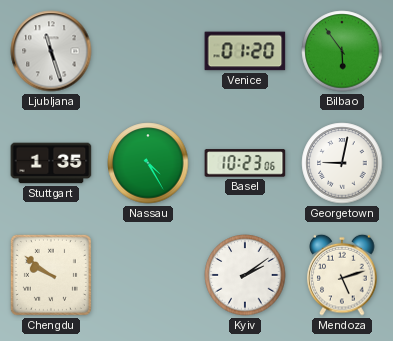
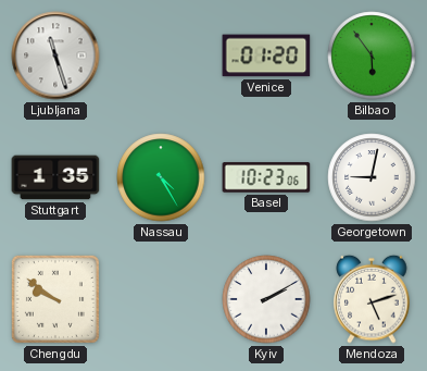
Kyiv: 2:09 -> 2:10 (266, 299)
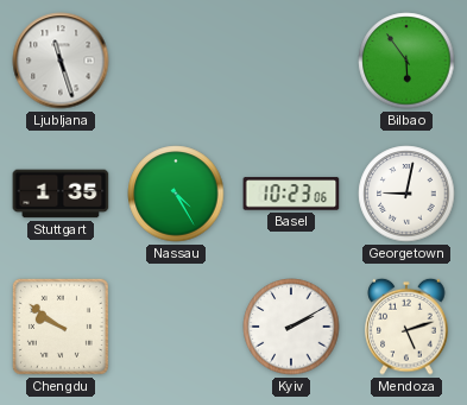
Venice: 01:20 -> none (266, 55)
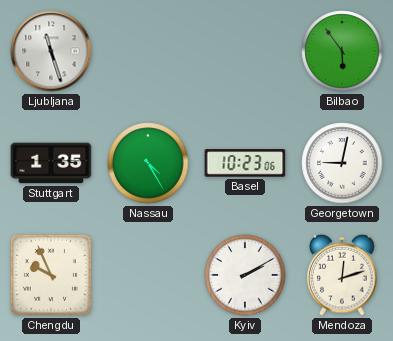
Chengdu: 9:51 -> 9:56 (51, 275)
Mendoza: 5:12 -> 12:12 (342, 275)
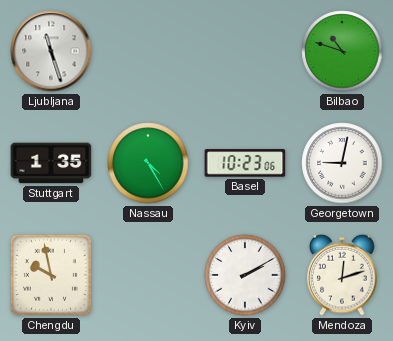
Bilbao: 5:54 -> 10:48 (342, 51)
Chengdu: 9:56 -> 9:58 (51, 275)
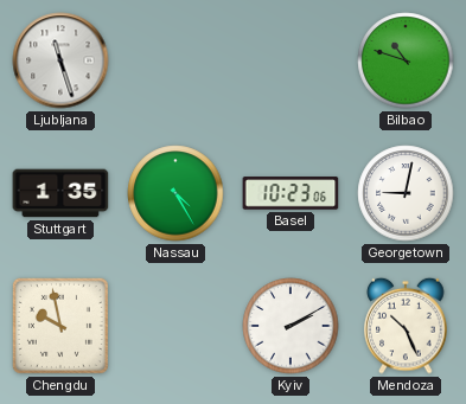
Mendoza: 12:12 -> 10:26 (406, 326)
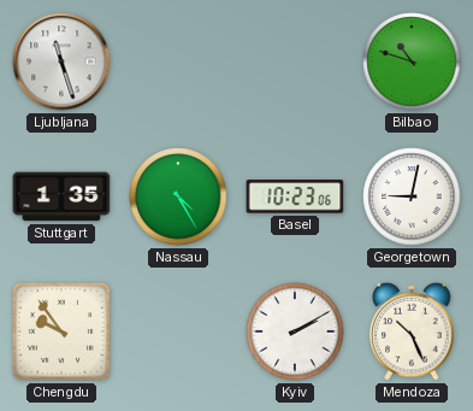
Chengdu: 9:58 -> 9:54 (61, 331)
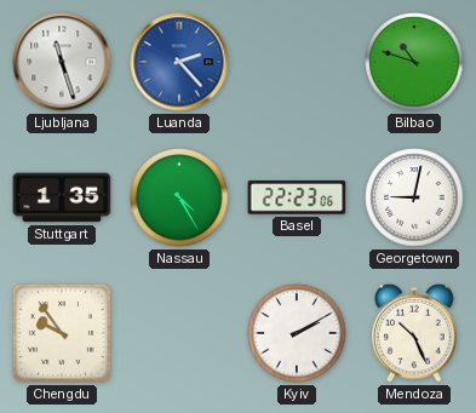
Luanda: none -> 2:23 (179, 62)
Basel: 10:23 -> 22:23 (297, 197)
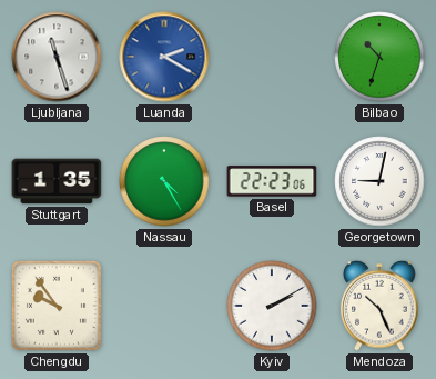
Luanda: 2:23 -> 2:20 (164, 57)
Bilbao: 10:48 -> 10:33 (379, 57)
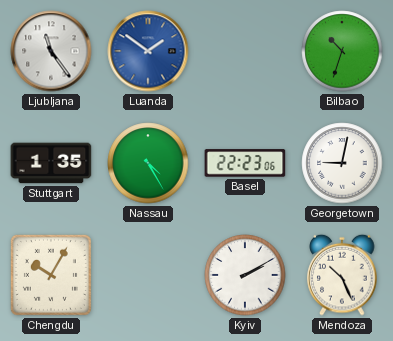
Ljubljana: 11:27 -> 11:24 (51, 51)
Luanda: 2:20 -> 1:51 (148, 51)
Chengdu: 9:54 -> 10:05 (51, 275)
